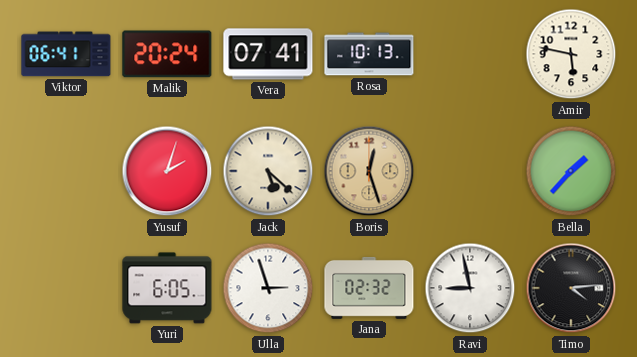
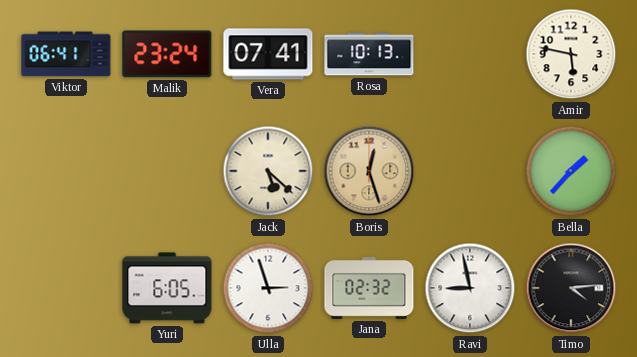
Malik: 20:24 -> 23:24 (167, 54)
Yusuf: 2:03 -> none (167, 171)
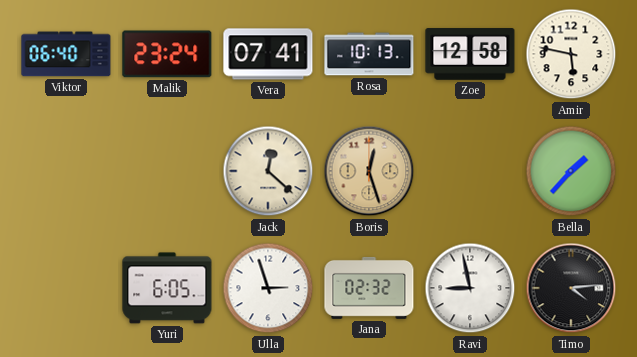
Viktor: 06:41 -> 06:40 (66, 54)
Zoe: none -> 12:58 (470, 54)
Jack: 5:22 -> 12:22 (268, 171)
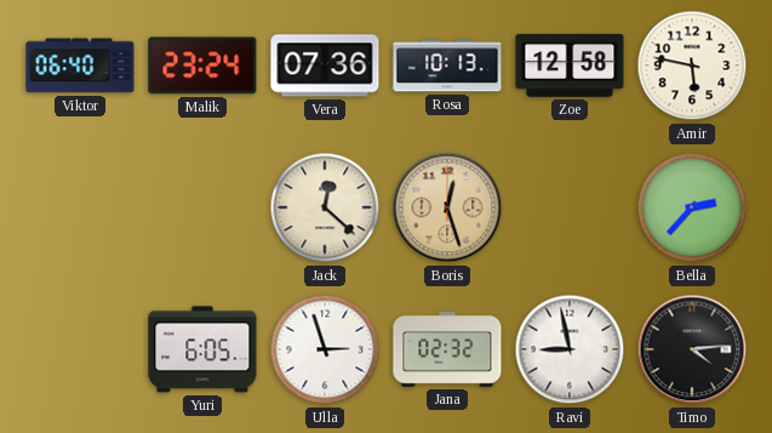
Vera: 07:41 -> 07:36 (325, 65)
Bella: 1:37 -> 2:37 (692, 207)
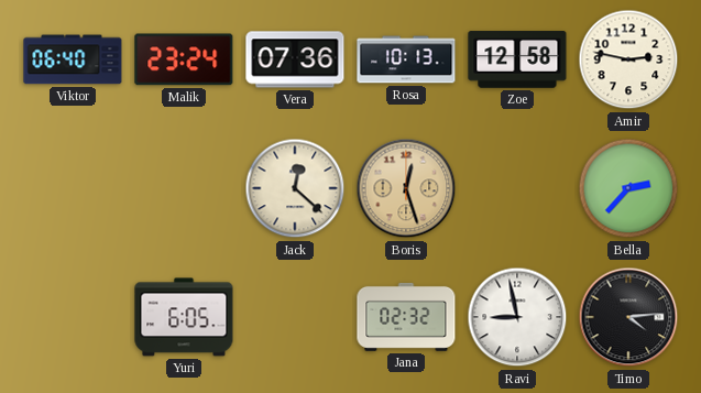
Amir: 5:47 -> 2:47 (628, 59)
Ulla: 2:57 -> none (325, 349)
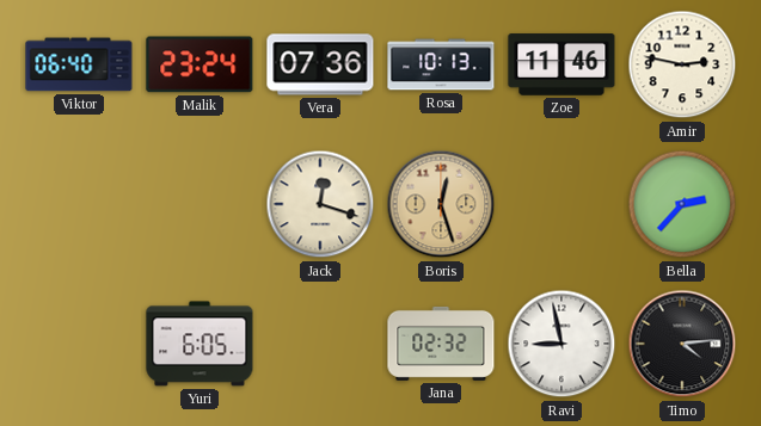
Zoe: 12:58 -> 11:46 (561, 64)
Jack: 12:22 -> 12:18 (320, 204)
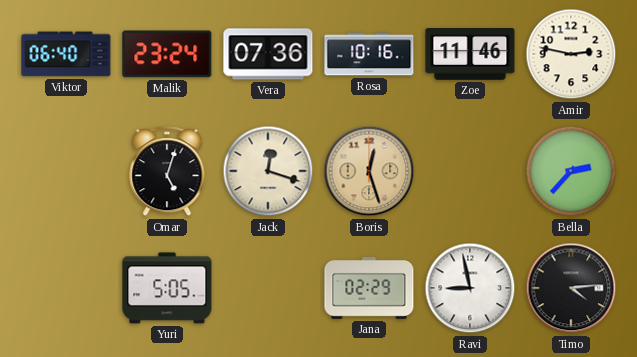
Rosa: 10:13 -> 10:16 (369, 54)
Omar: none -> 5:03 (167, 172)
Yuri: 6:05 -> 5:05 (167, 288)
Jana: 02:32 -> 02:29 (369, 288)
